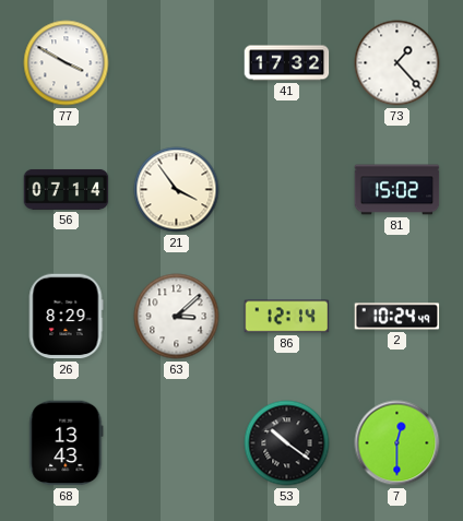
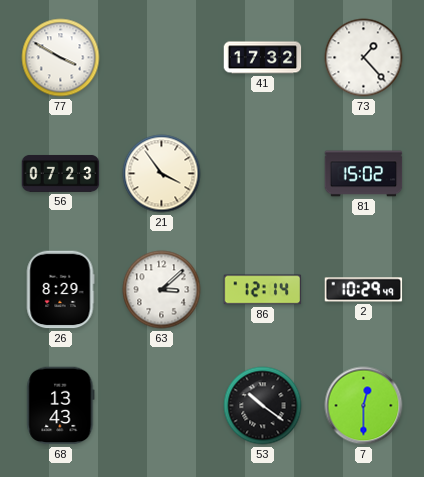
56: 07:14 -> 07:23 (61, 173)
2: 10:24 -> 10:29 (364, 290)
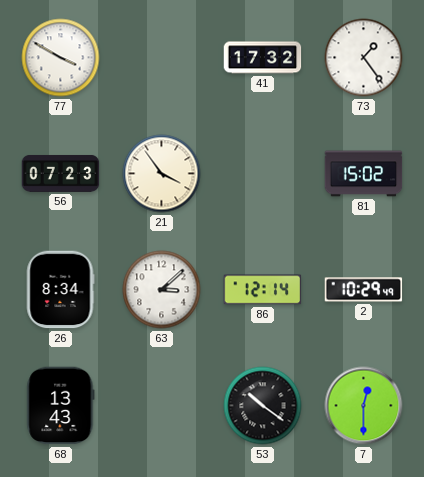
73: 1:23 -> 1:24 (364, 58)
26: 8:29 -> 8:34 (60, 290)
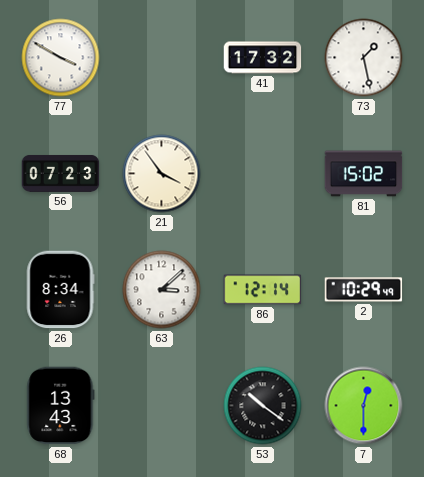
73: 1:24 -> 1:28 (364, 58)
